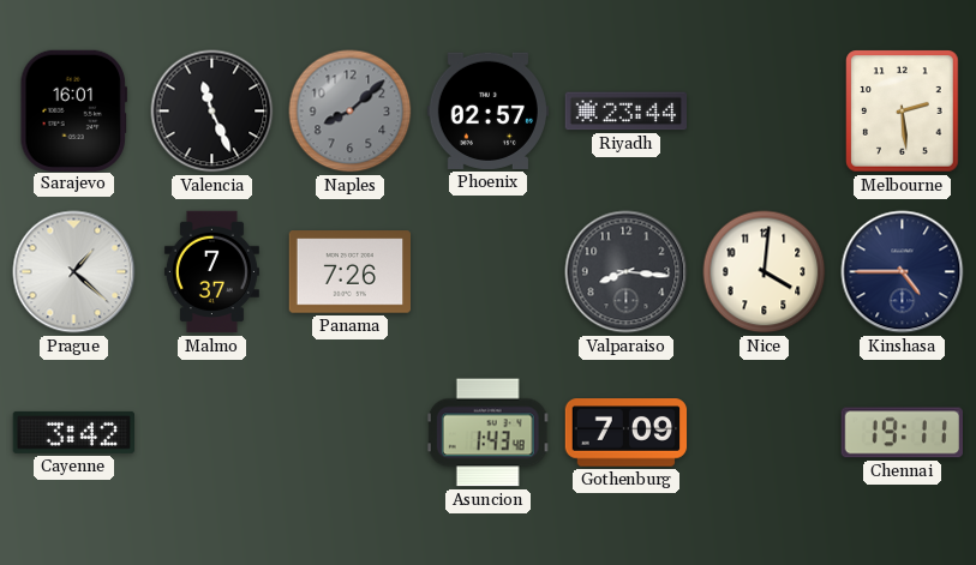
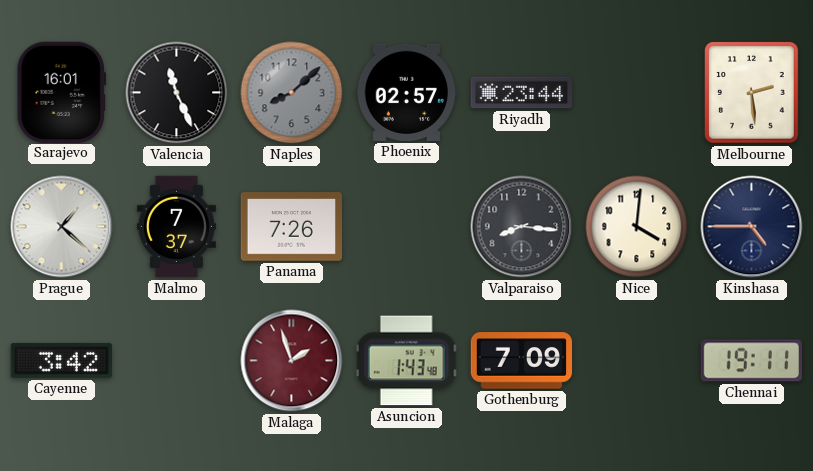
Malaga: none -> 1:57 (292, 361)
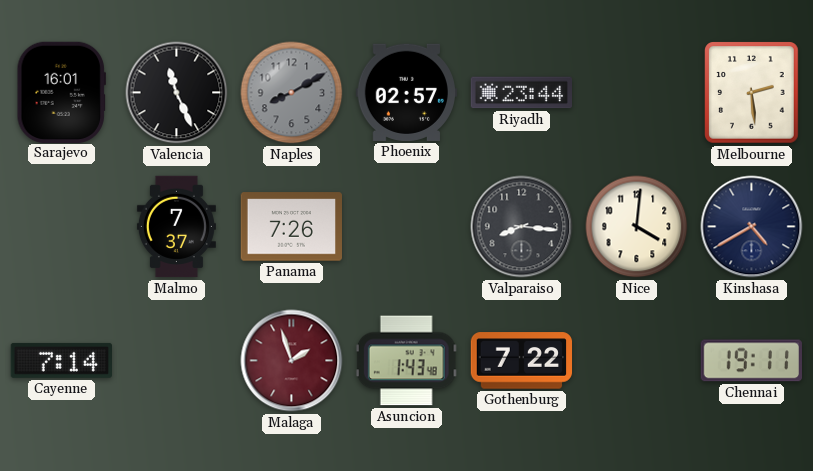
Naples: 8:08 -> 8:10 (292, 93)
Prague: 1:22 -> none (62, 227)
Kinshasa: 4:45 -> 4:40 (752, 227)
Cayenne: 3:42 -> 7:14 (61, 360)
Gothenburg: 7:09 -> 7:22 (522, 361)
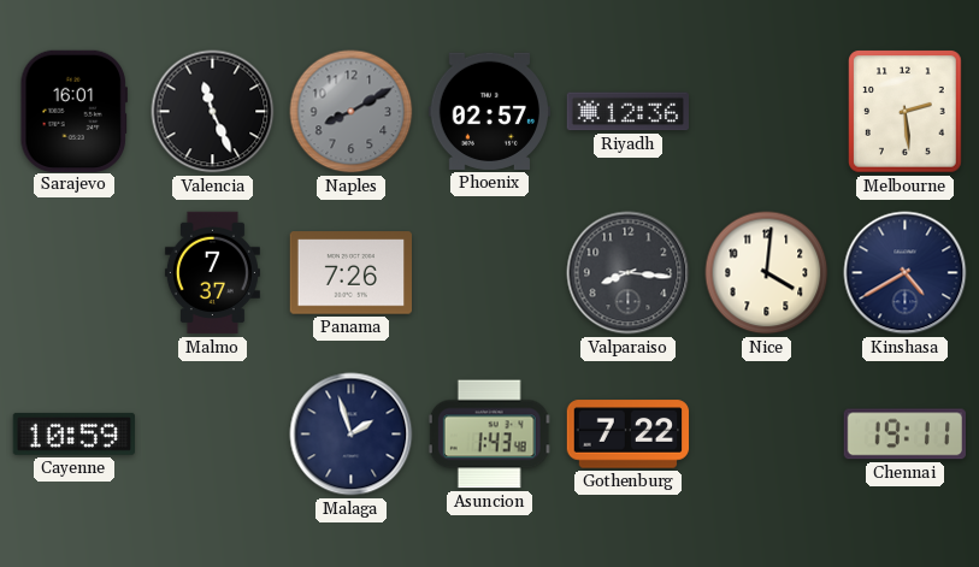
Riyadh: 23:44 -> 12:36 (627, 112)
Cayenne: 7:14 -> 10:59 (73, 433)
Malaga dial: burgundy -> navy (352, 435)
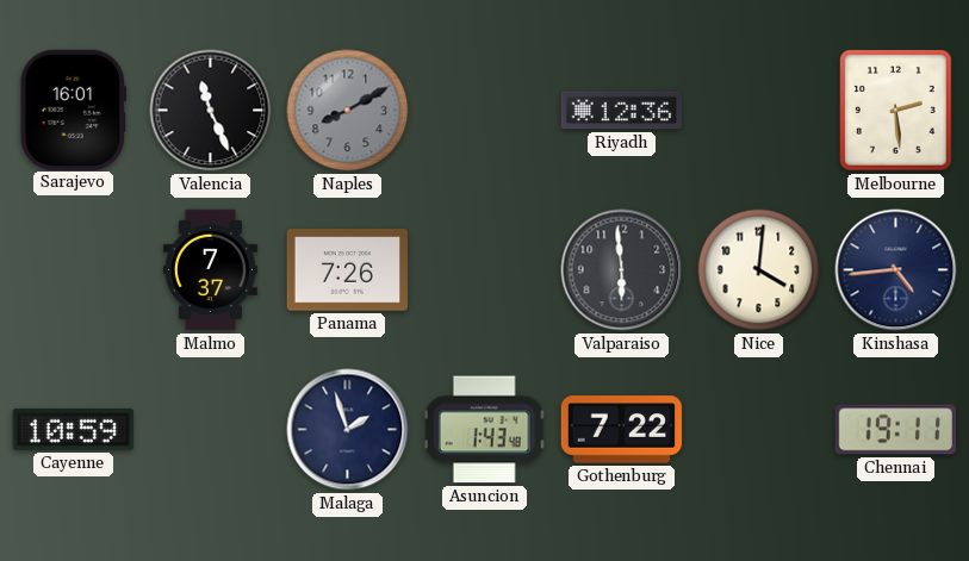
Phoenix: 02:57 -> none (489, 111)
Valparaiso: 8:16 -> 5:59 (622, 270)
Kinshasa: 4:40 -> 4:44 (896, 270)
